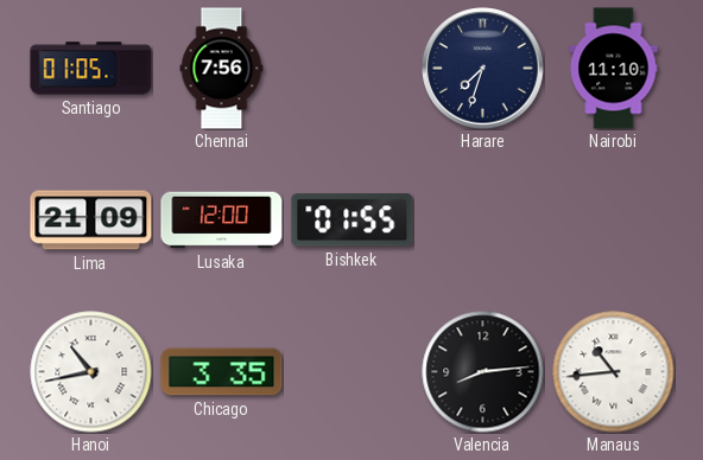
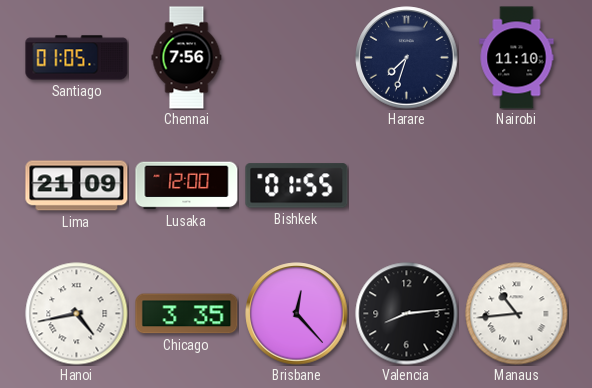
Hanoi: 10:43 -> 4:43 (77, 314)
Brisbane: none -> 12:23 (297, 314)
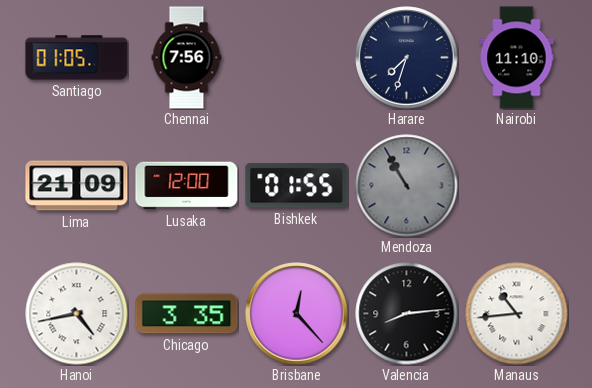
Mendoza: none -> 10:55 (407, 186)
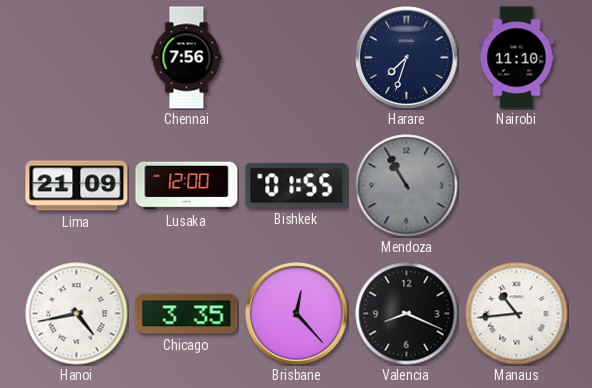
Santiago: 01:05 -> none (77, 58)
Valencia: 8:14 -> 8:19 (407, 314)
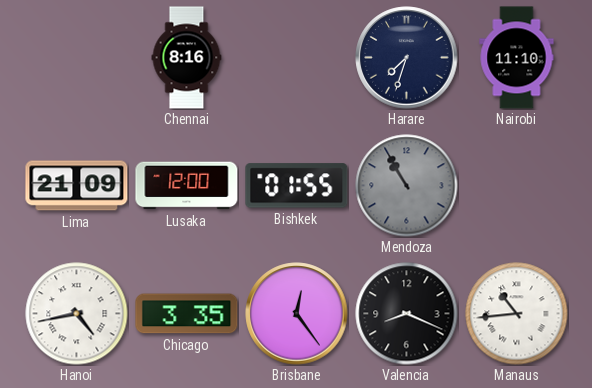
Chennai: 7:56 -> 8:16 (187, 58)
Brisbane: 12:23 -> 12:24 (297, 314)
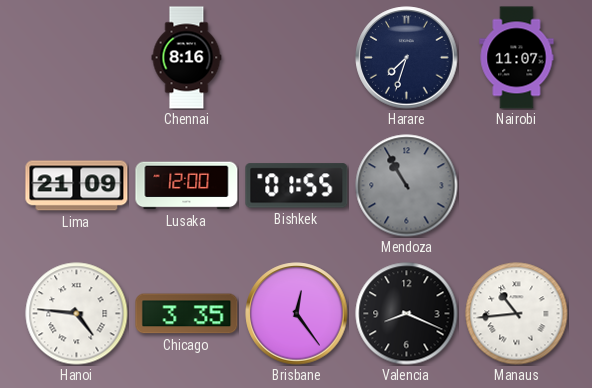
Nairobi: 11:10 -> 11:07 (517, 58)
Hanoi: 4:43 -> 4:46 (77, 314)
